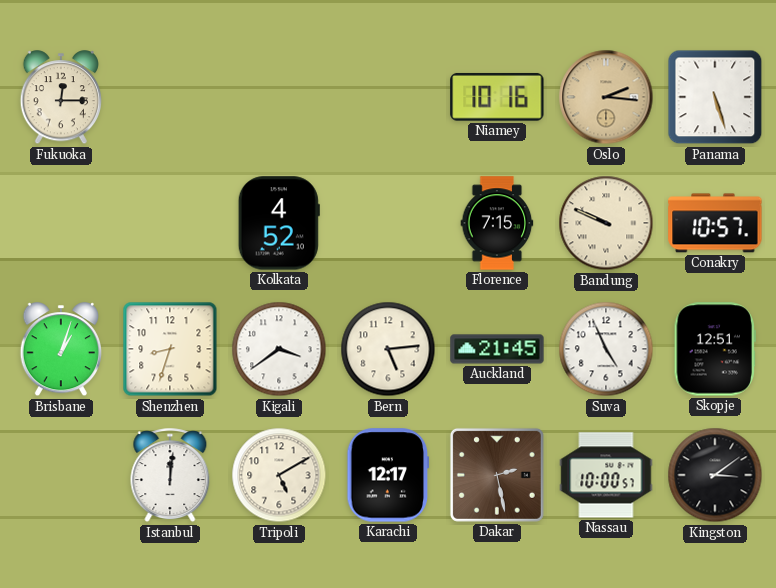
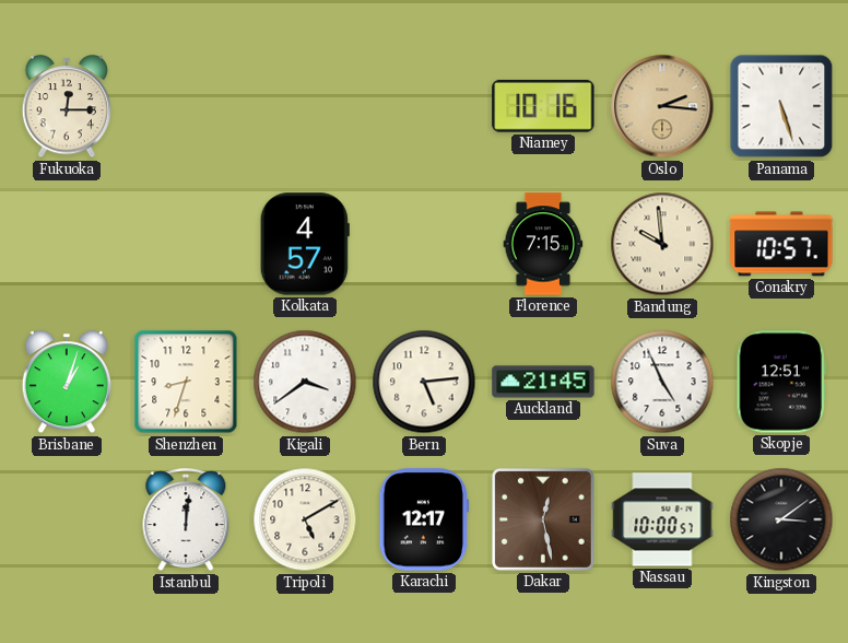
Kolkata: 4:52 -> 4:57 (305, 244)
Bandung: 9:49 -> 9:59 (662, 244)
Dakar: 2:28 -> 12:28 (543, 519)
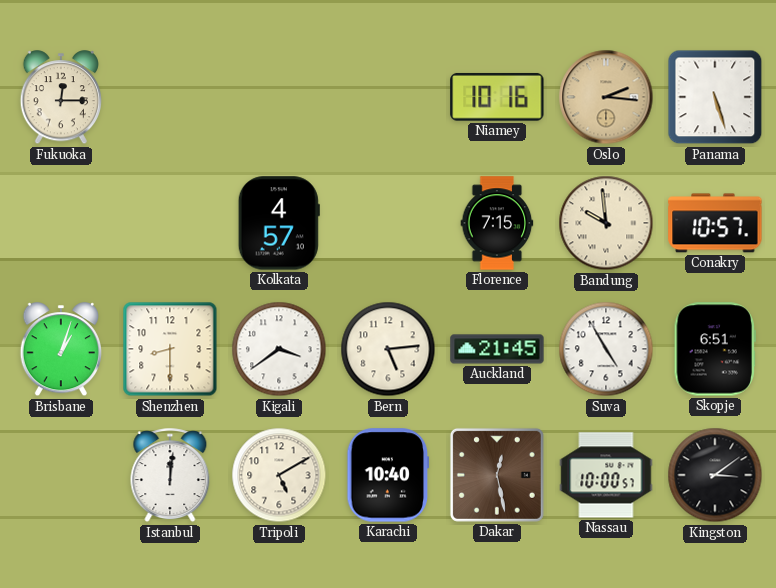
Shenzhen: 8:33 -> 8:30 (170, 349)
Suva: 4:56 -> 4:55 (606, 349)
Skopje: 12:51 -> 6:51 (714, 349)
Karachi: 12:17 -> 10:40 (388, 475)
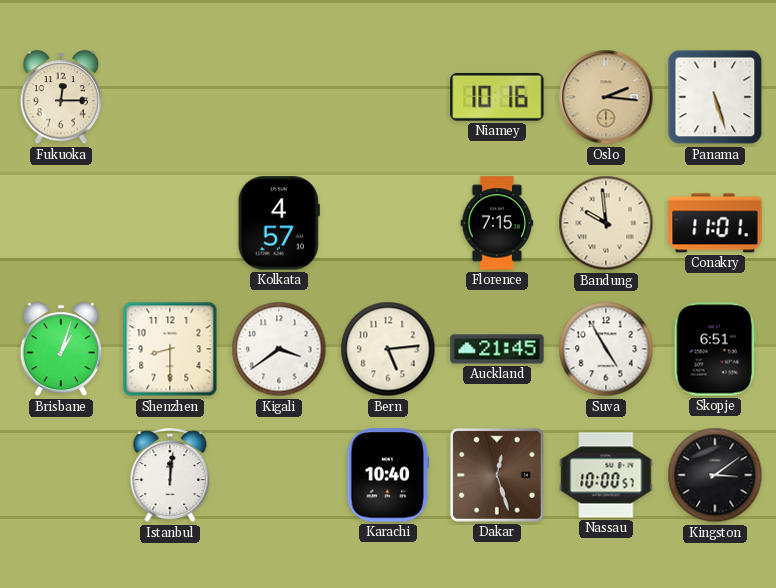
Conakry: 10:57 -> 11:01 (715, 223)
Tripoli: 5:10 -> none (279, 475)
Dakar: 12:28 -> 12:27 (497, 475)
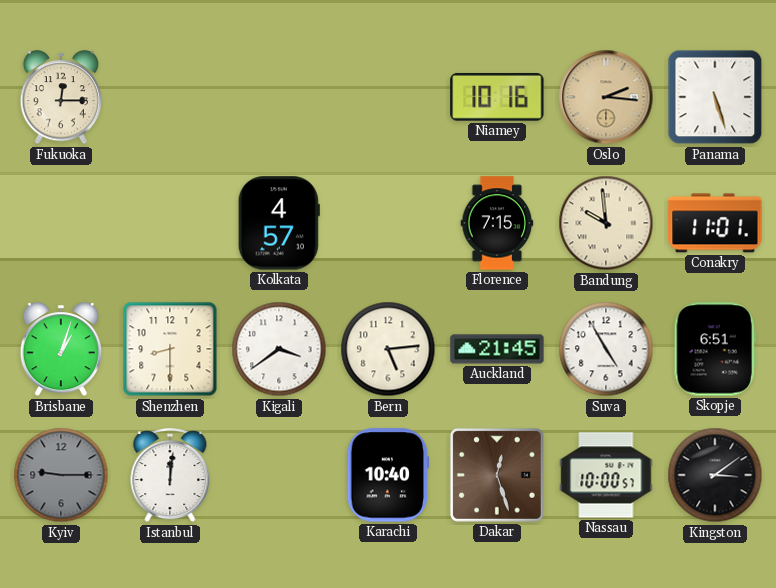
Kyiv: none -> 9:15 (61, 475)
